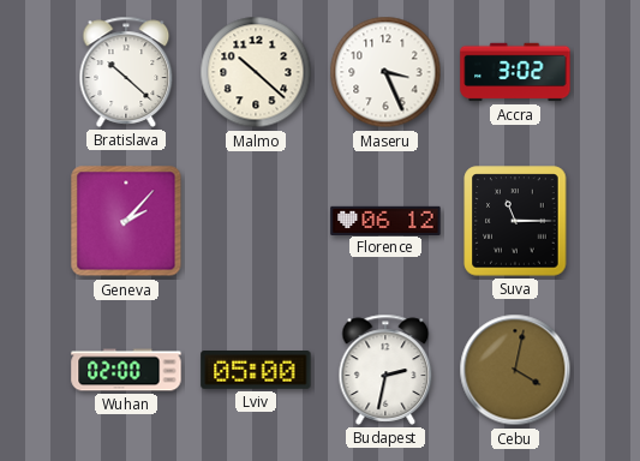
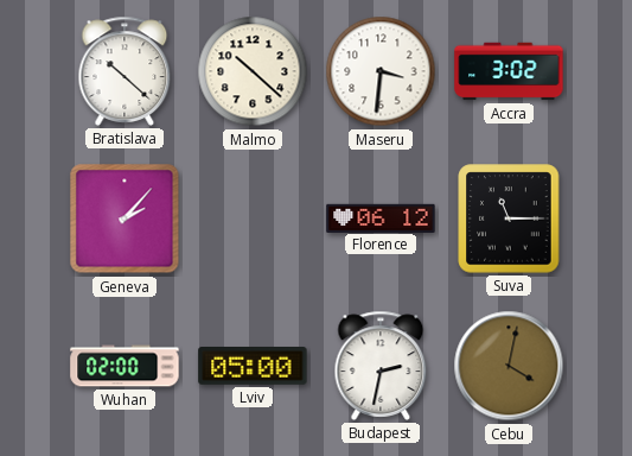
Maseru: 3:26 -> 3:31 (381, 71)
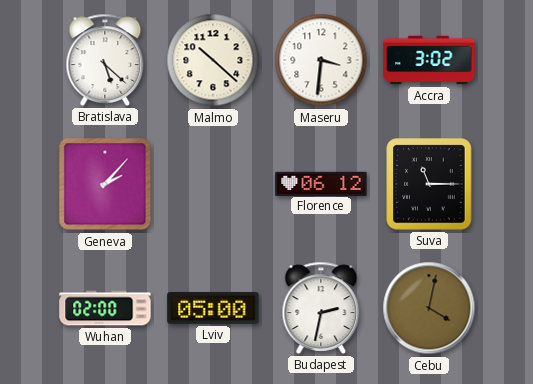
Bratislava: 10:22 -> 5:22 (105, 60)
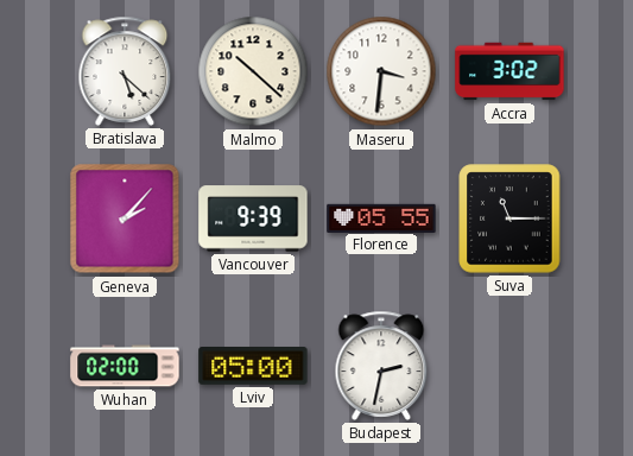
Vancouver: none -> 9:39 (253, 218)
Florence: 06:12 -> 05:55 (381, 217)
Cebu: 4:02 -> none (429, 308)
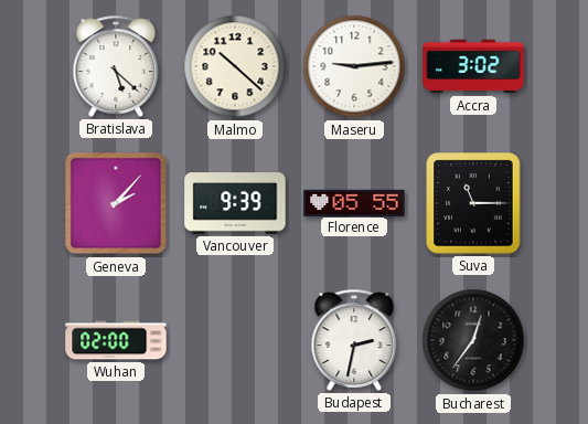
Maseru: 3:31 -> 9:14 (354, 66)
Lviv: 05:00 -> none (253, 367)
Bucharest: none -> 12:36 (473, 340)
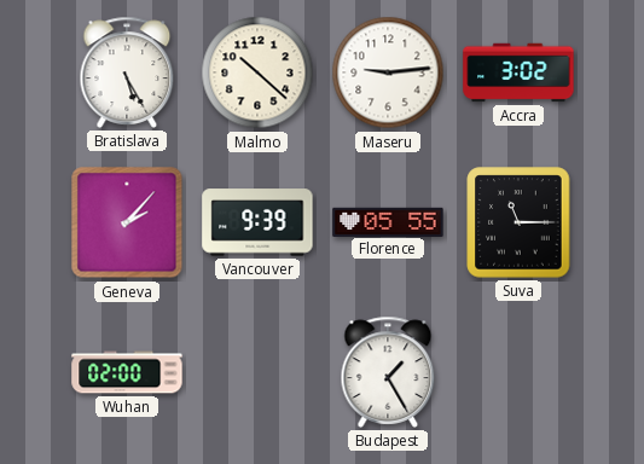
Bratislava: 5:22 -> 5:25 (127, 72)
Budapest: 2:32 -> 1:25 (388, 372)
Bucharest: 12:36 -> none (473, 340)
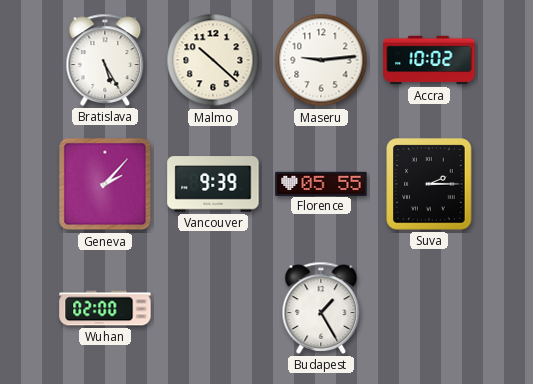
Accra: 3:02 -> 10:02 (429, 60)
Suva: 11:15 -> 2:15 (429, 184)
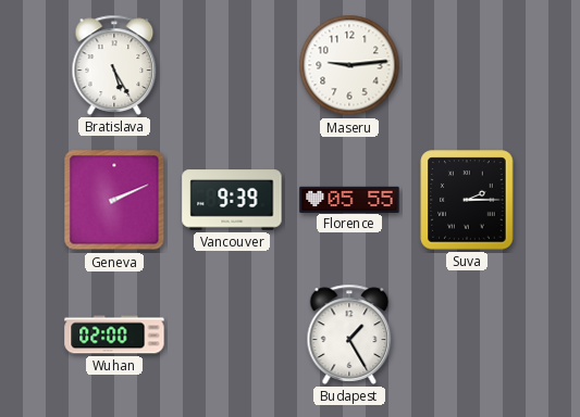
Malmo: 10:22 -> none (213, 60)
Accra: 10:02 -> none (429, 60)
Geneva: 2:07 -> 2:11 (114, 200)
